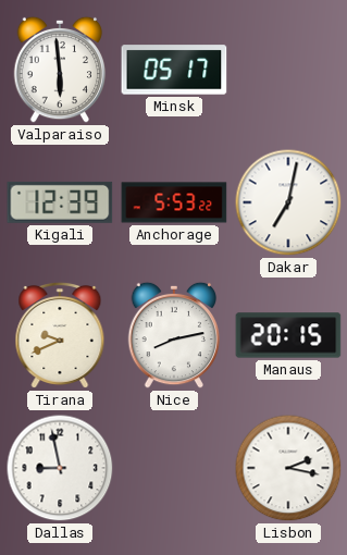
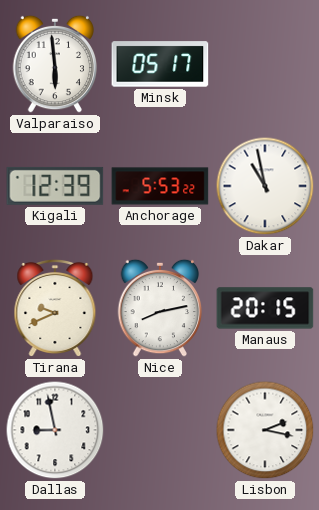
Dakar: 7:02 -> 10:58 (265, 186)
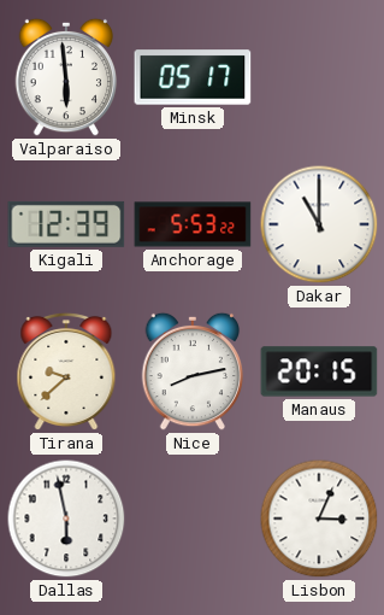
Dakar: 10:58 -> 11:00 (319, 224)
Tirana: 9:41 -> 9:38 (66, 371)
Dallas: 8:58 -> 5:58 (66, 519)
Lisbon: 2:17 -> 3:04 (319, 519)
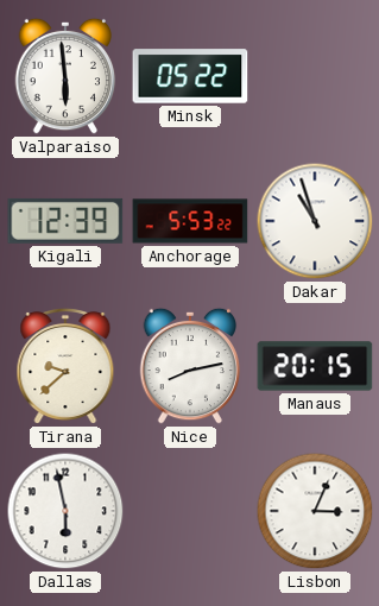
Minsk: 05:17 -> 05:22 (190, 76)
Dakar: 11:00 -> 10:57 (315, 221)
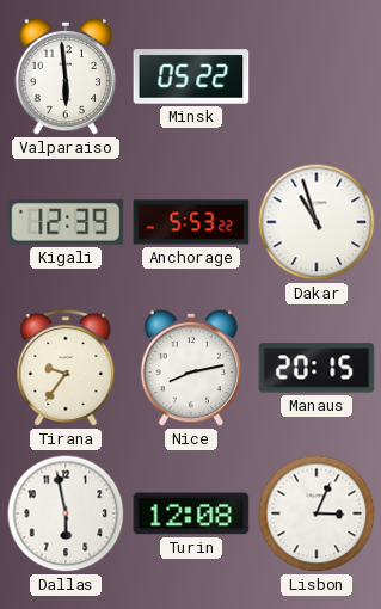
Tirana: 9:38 -> 9:36 (66, 368)
Turin: none -> 12:08 (191, 513)
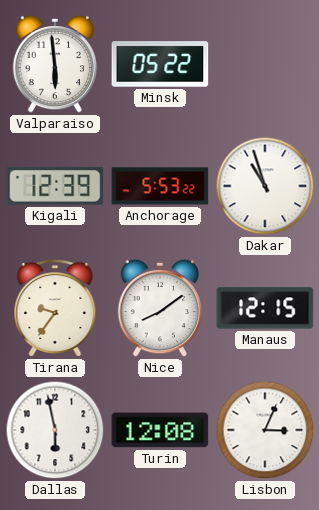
Nice: 8:13 -> 8:09 (160, 308)
Manaus: 20:15 -> 12:15 (265, 308)
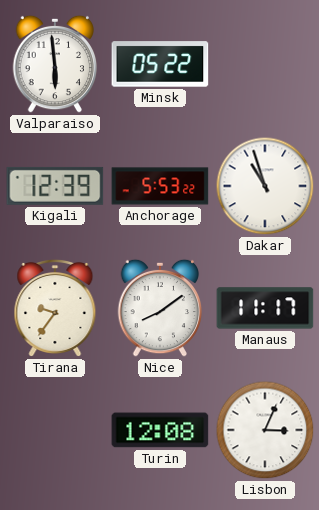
Manaus: 12:15 -> 11:17 (265, 308)
Dallas: 5:58 -> none (55, 430)
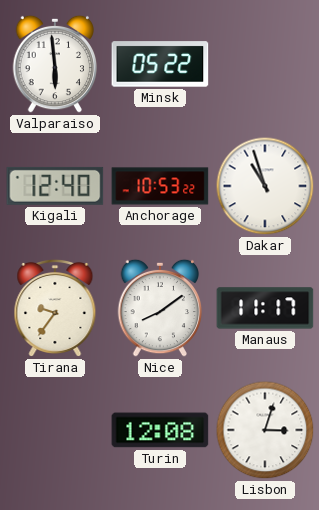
Kigali: 12:39 -> 12:40 (55, 186)
Anchorage: 5:53 -> 10:53 (160, 186)
Lisbon: 3:04 -> 3:03 (265, 430)
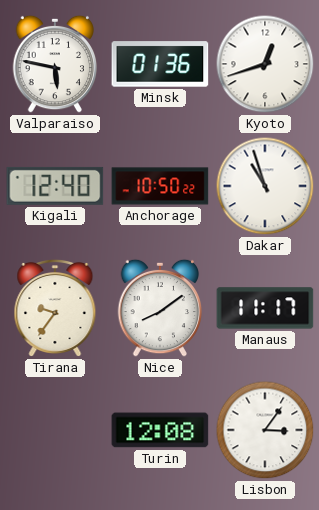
Valparaiso: 5:59 -> 5:47 (55, 64)
Minsk: 05:22 -> 01:36 (160, 64)
Kyoto: none -> 12:42 (265, 64)
Anchorage: 10:53 -> 10:50 (160, 186)
Lisbon: 3:03 -> 3:06 (265, 430)
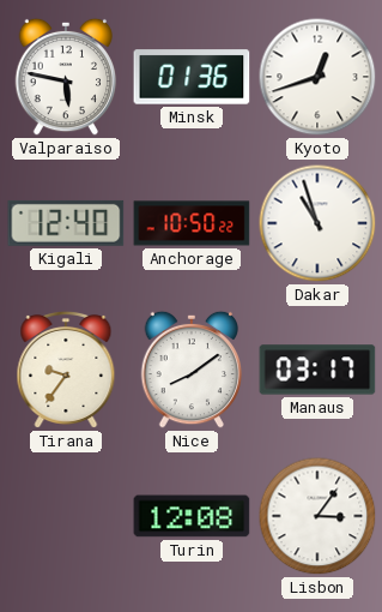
Manaus: 11:17 -> 03:17 (317, 370)
